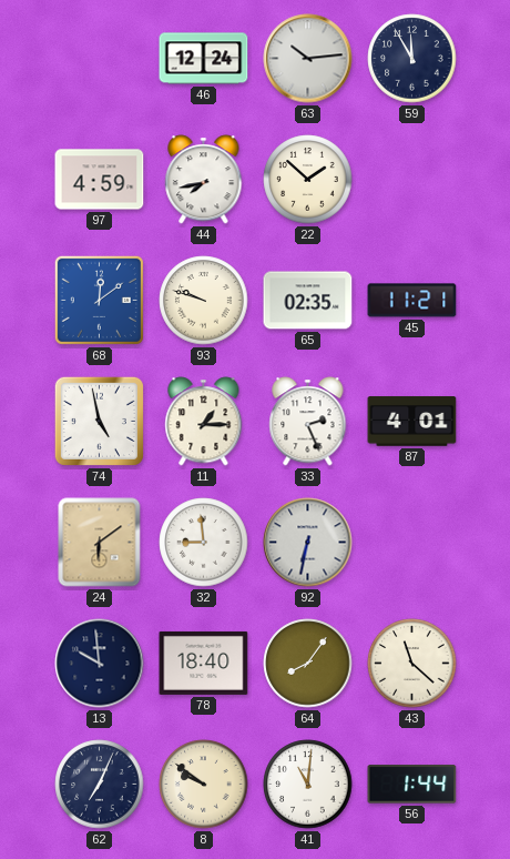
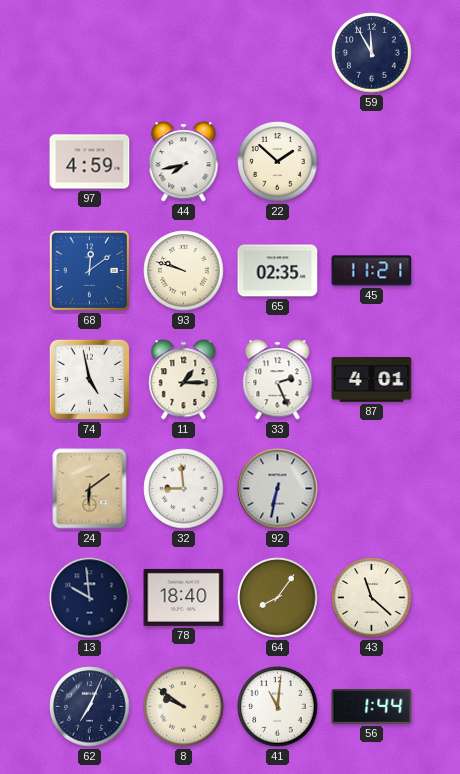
46: 12:24 -> none (204, 59)
63: 10:14 -> none (308, 59)
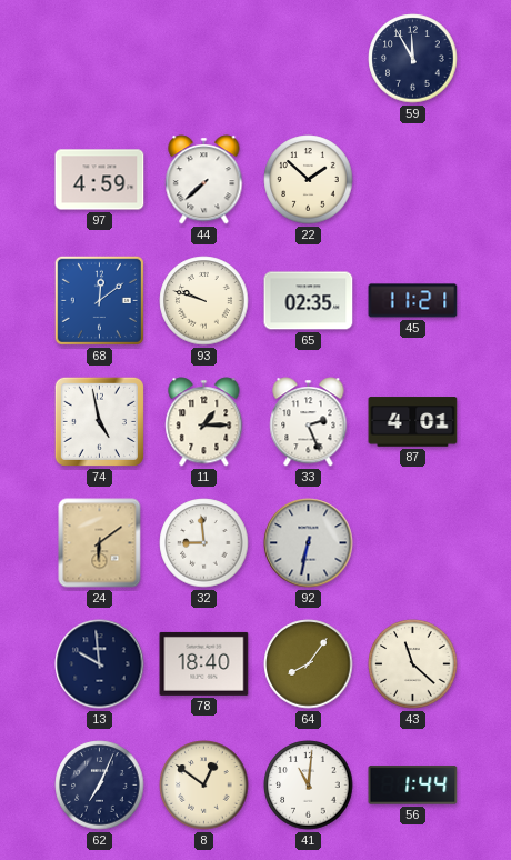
44: 7:43 -> 7:38 (204, 180)
8: 9:51 -> 12:51 (204, 786)
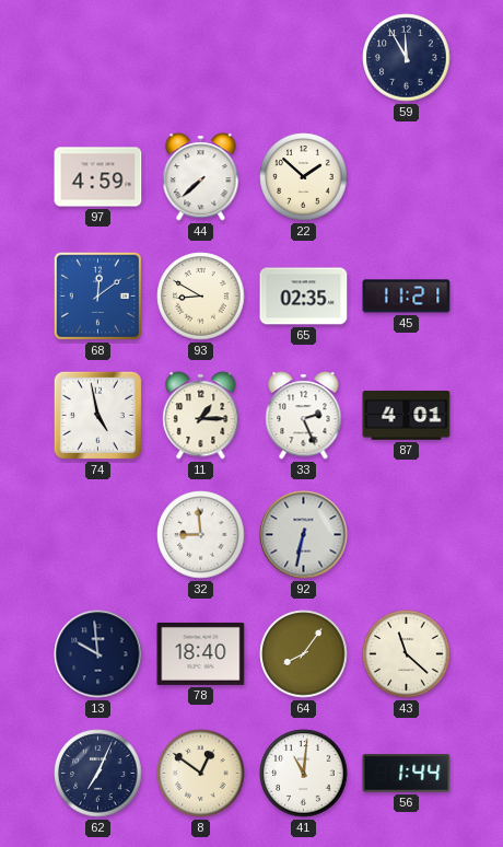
93: 9:48 -> 8:50 (201, 297)
24: 6:09 -> none (100, 543)
